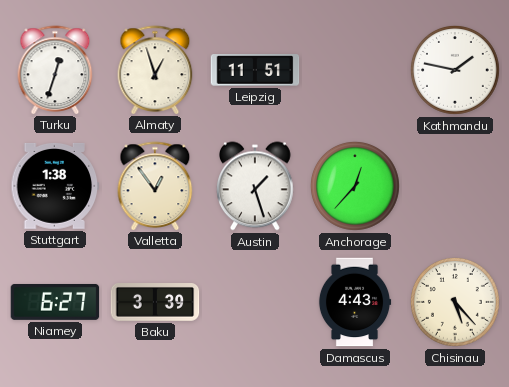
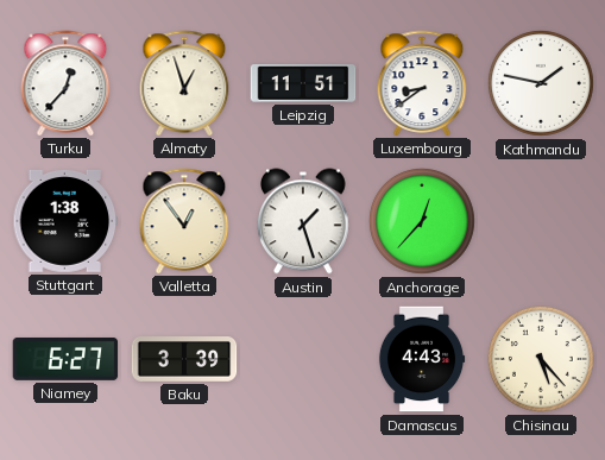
Turku: 12:33 -> 12:37 (65, 83)
Luxembourg: none -> 8:39 (422, 83)
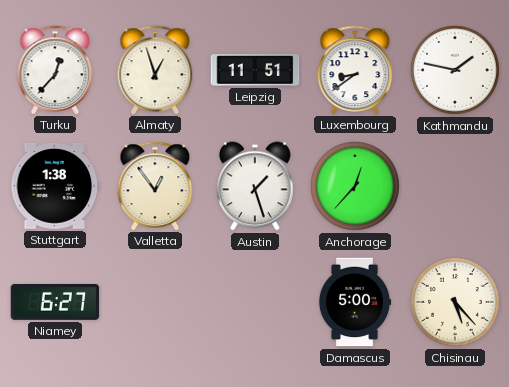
Baku: 3:39 -> none (184, 360)
Damascus: 4:43 -> 5:00 (355, 302)
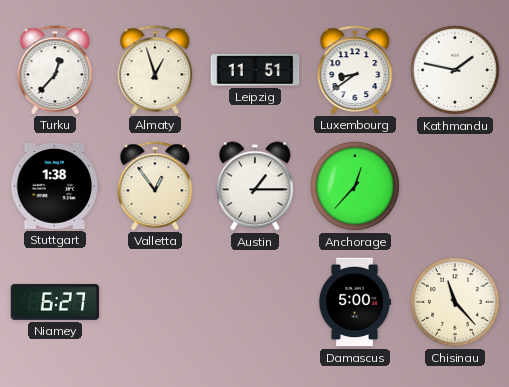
Austin: 1:27 -> 1:15 (256, 186)
Chisinau: 5:23 -> 11:23 (455, 302)
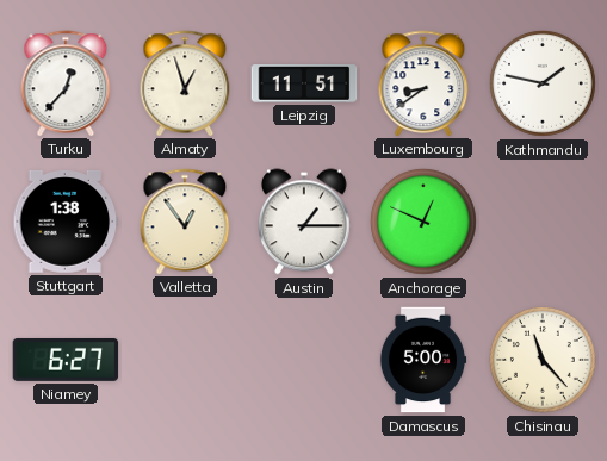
Anchorage: 12:37 -> 12:49 (423, 222)
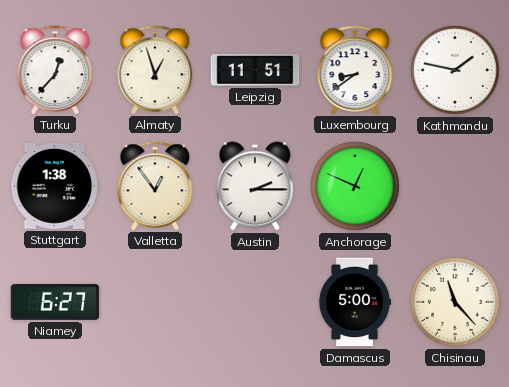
Austin: 1:15 -> 2:15 (256, 186)
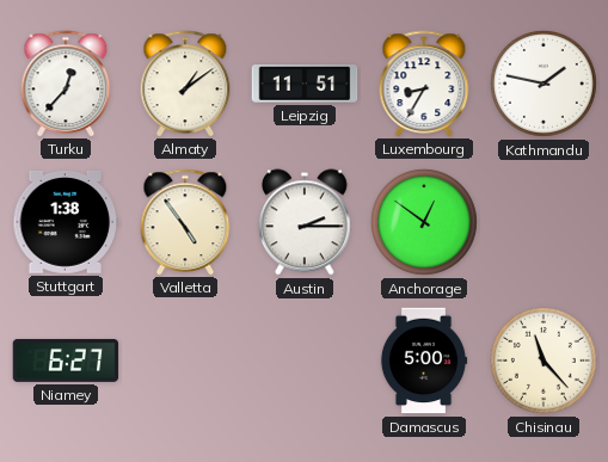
Almaty: 12:57 -> 1:09 (185, 84)
Luxembourg: 8:39 -> 8:35 (424, 84)
Valletta: 12:54 -> 4:54 (185, 222)
Anchorage: 12:49 -> 12:51 (424, 222)
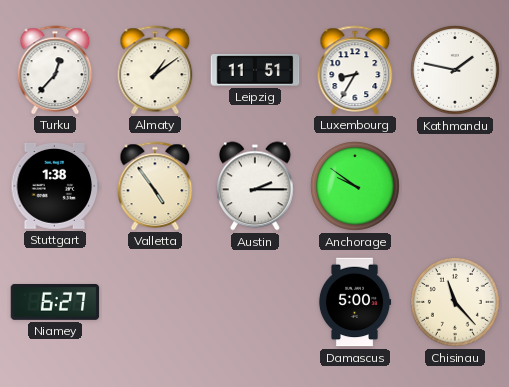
Anchorage: 12:51 -> 9:51 (355, 186)
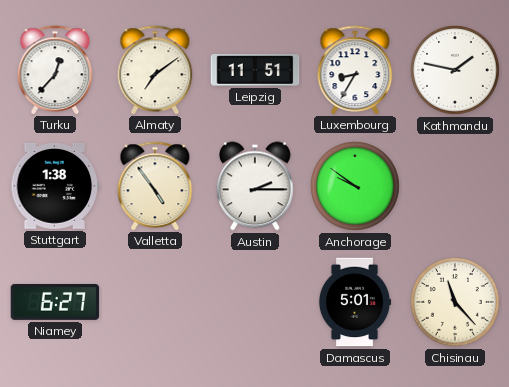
Almaty: 1:09 -> 7:09 (155, 70)
Damascus: 5:00 -> 5:01 (355, 302)
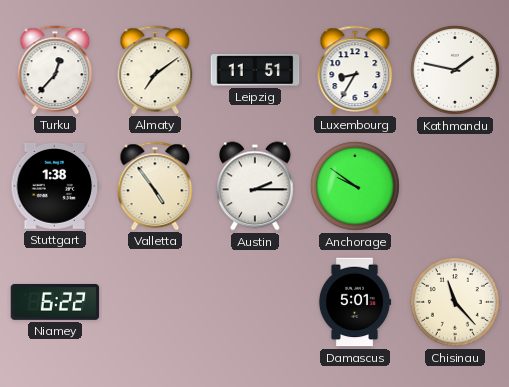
Niamey: 6:27 -> 6:22 (55, 302)
